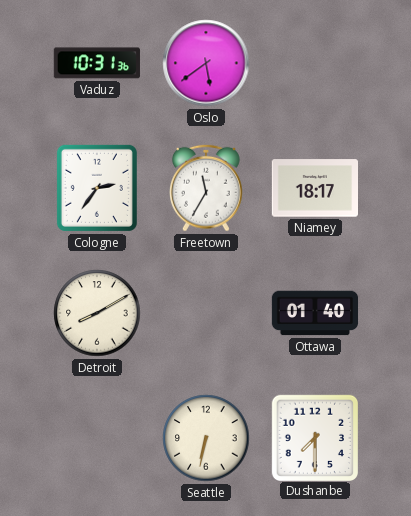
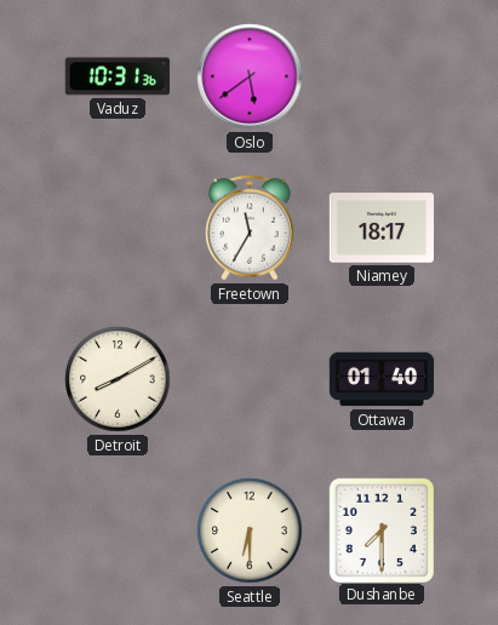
Cologne: 2:36 -> none (97, 188)
Seattle: 6:32 -> 6:30 (250, 531)
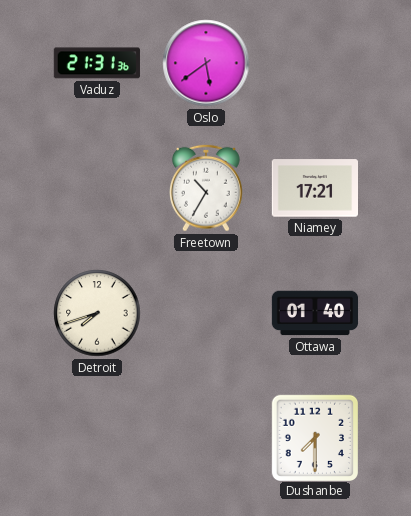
Vaduz: 10:31 -> 21:31 (97, 63)
Freetown: 11:35 -> 10:35 (206, 188)
Niamey: 18:17 -> 17:21 (314, 188)
Detroit: 8:10 -> 7:42 (97, 313)
Seattle: 6:30 -> none (250, 531)
